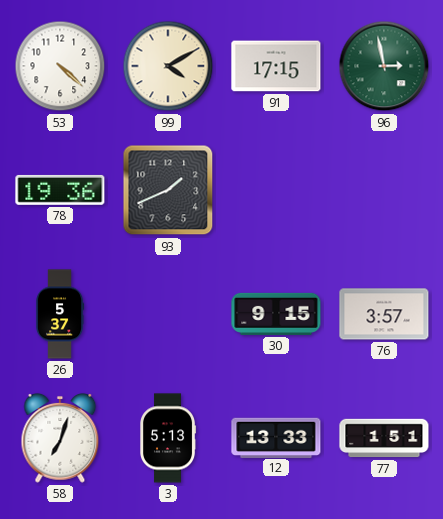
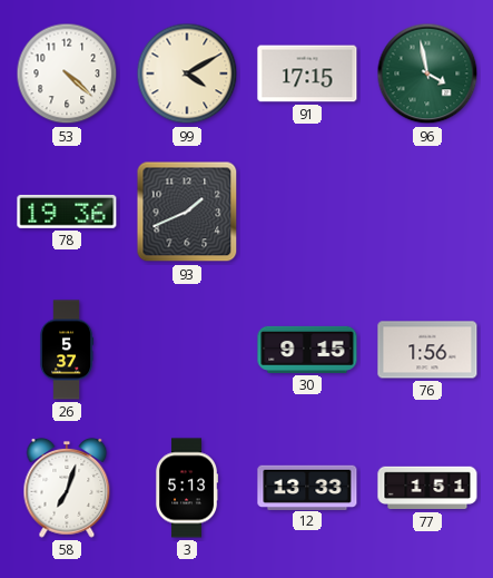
96: 2:58 -> 3:58 (427, 74)
76: 3:57 -> 1:56 (427, 350)
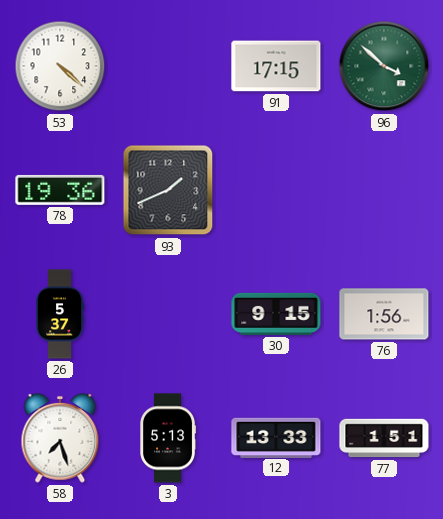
99: 4:10 -> none (187, 74)
96: 3:58 -> 3:52 (384, 66)
58: 7:03 -> 7:27 (60, 438)
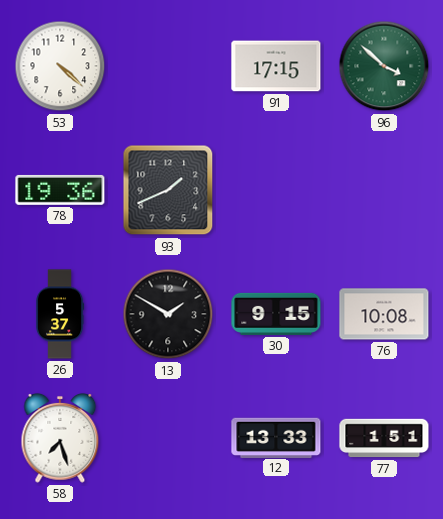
13: none -> 1:50 (168, 314)
76: 1:56 -> 10:08 (384, 314)
3: 5:13 -> none (168, 438)
